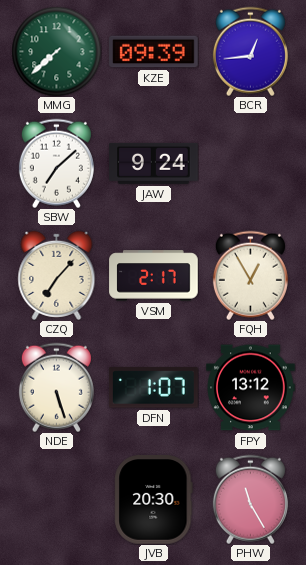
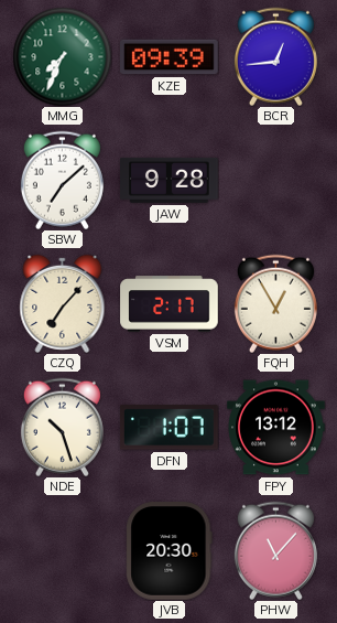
MMG: 7:38 -> 7:34 (62, 56)
JAW: 9:24 -> 9:28 (170, 180)
NDE: 5:27 -> 10:27 (62, 427)
PHW: 11:25 -> 11:07 (275, 550)
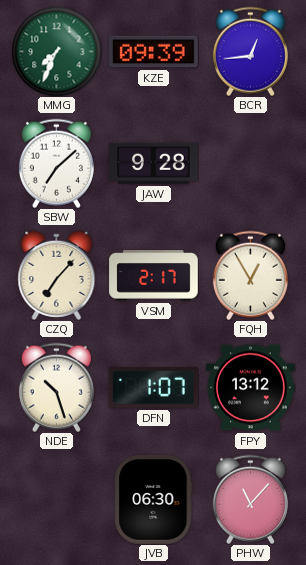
JVB: 20:30 -> 06:30 (154, 500)
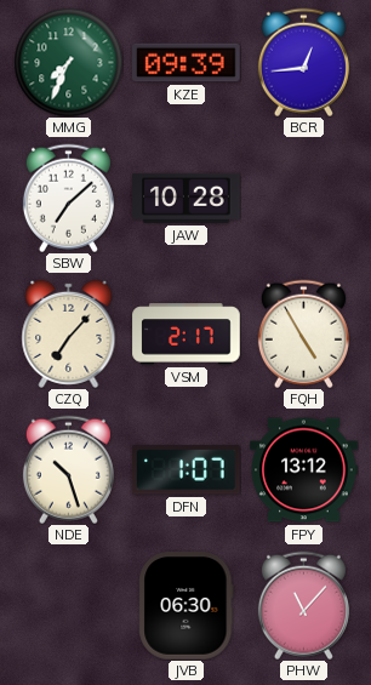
JAW: 9:28 -> 10:28 (187, 198)
FQH: 12:55 -> 4:55 (303, 333)
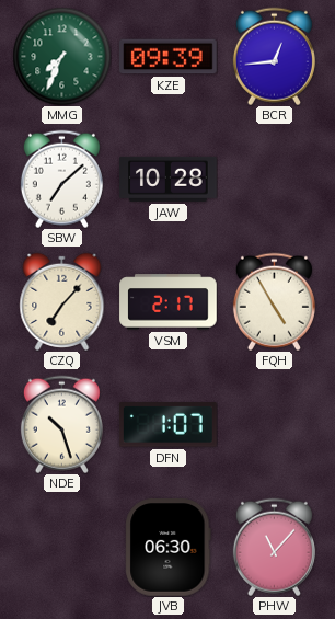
FPY: 13:12 -> none (304, 470)
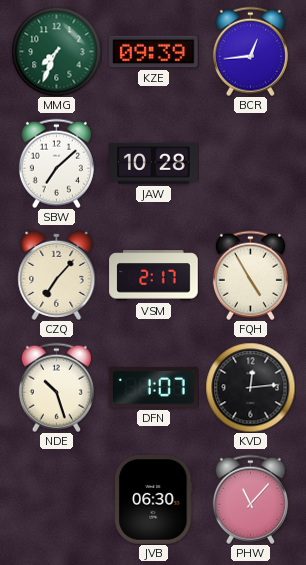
KVD: none -> 12:14 (250, 387)
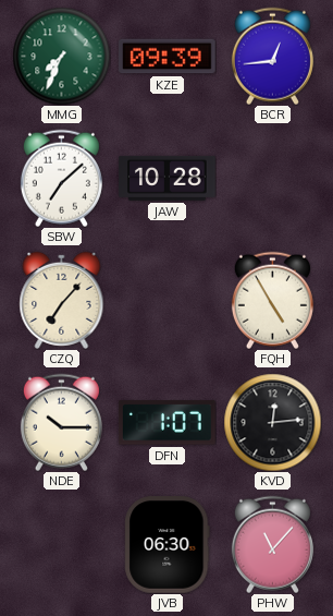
VSM: 2:17 -> none (154, 276)
NDE: 10:27 -> 10:15 (61, 422)
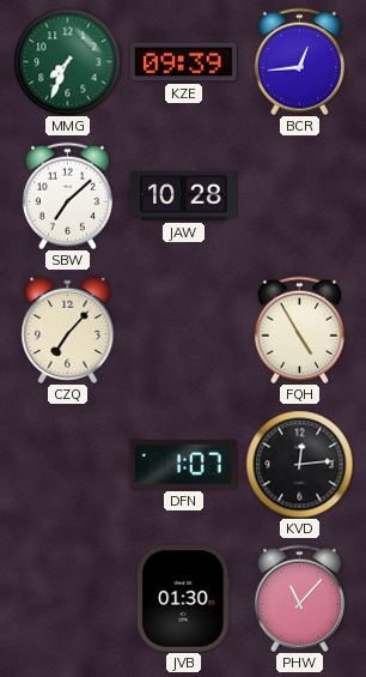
NDE: 10:15 -> none (61, 422)
JVB: 06:30 -> 01:30 (184, 599)
